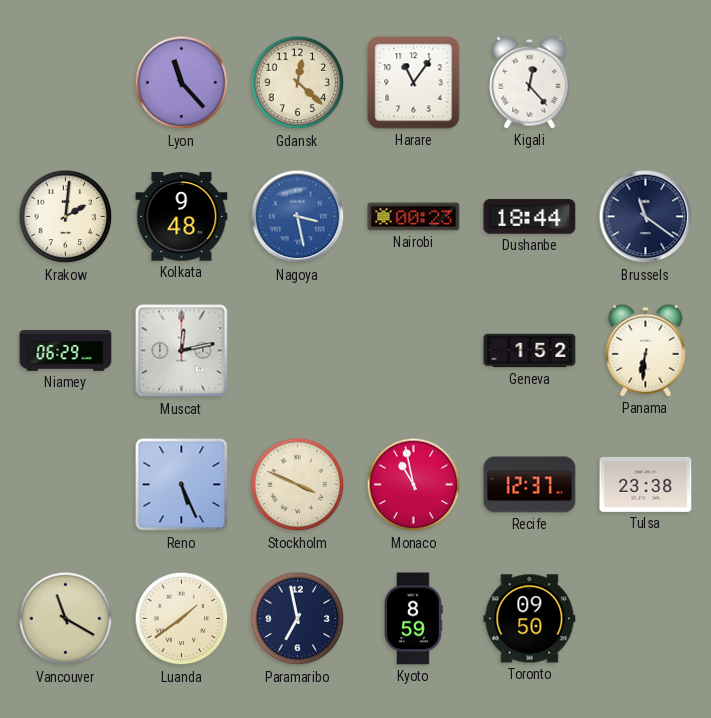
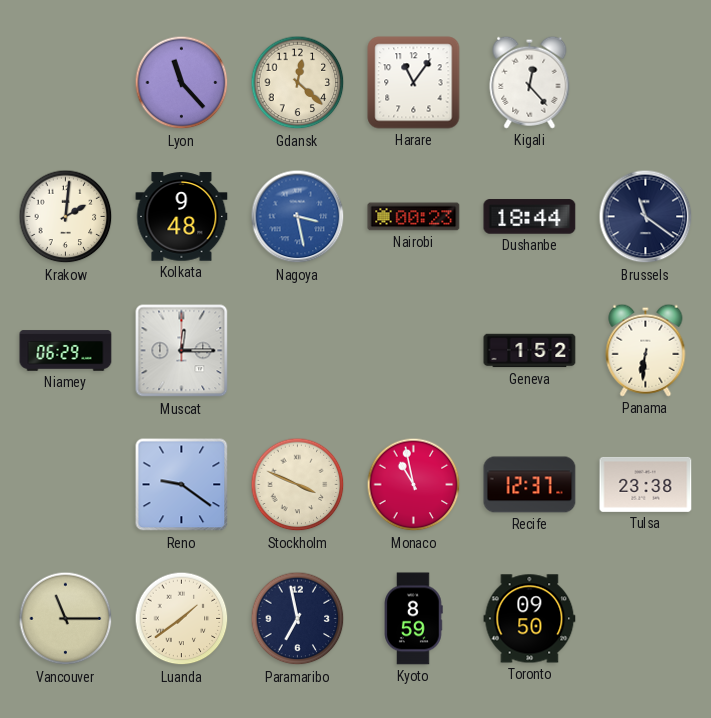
Muscat: 12:13 -> 12:15 (182, 351)
Reno: 5:26 -> 9:21 (182, 485)
Vancouver: 11:20 -> 11:15 (66, 619)
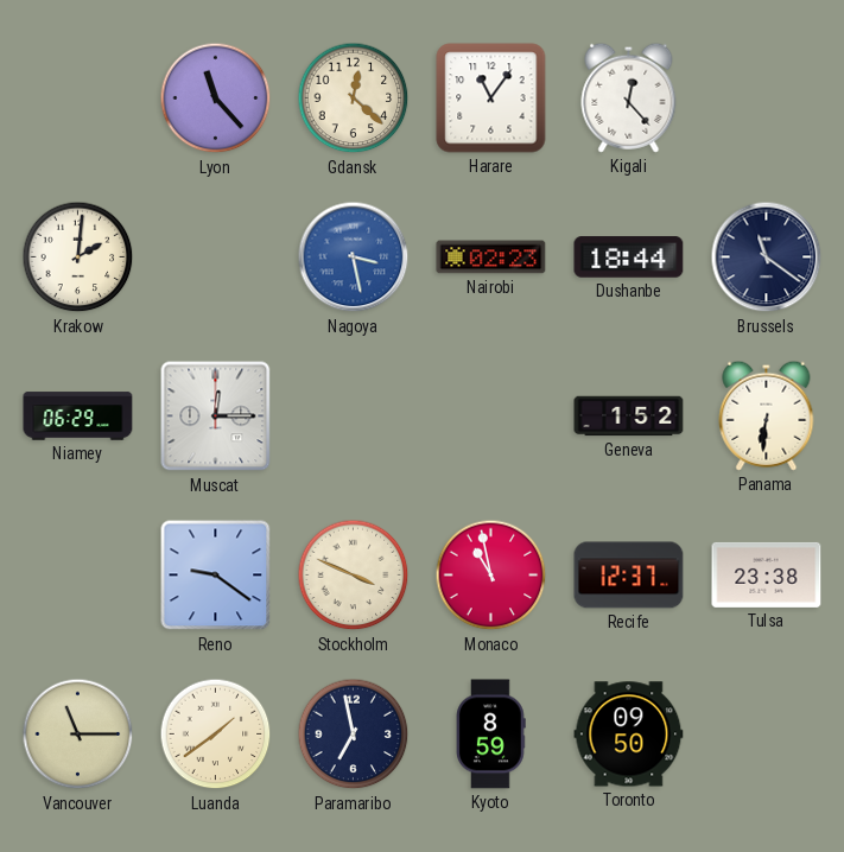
Kolkata: 9:48 -> none (182, 217)
Nairobi: 00:23 -> 02:23 (491, 257)
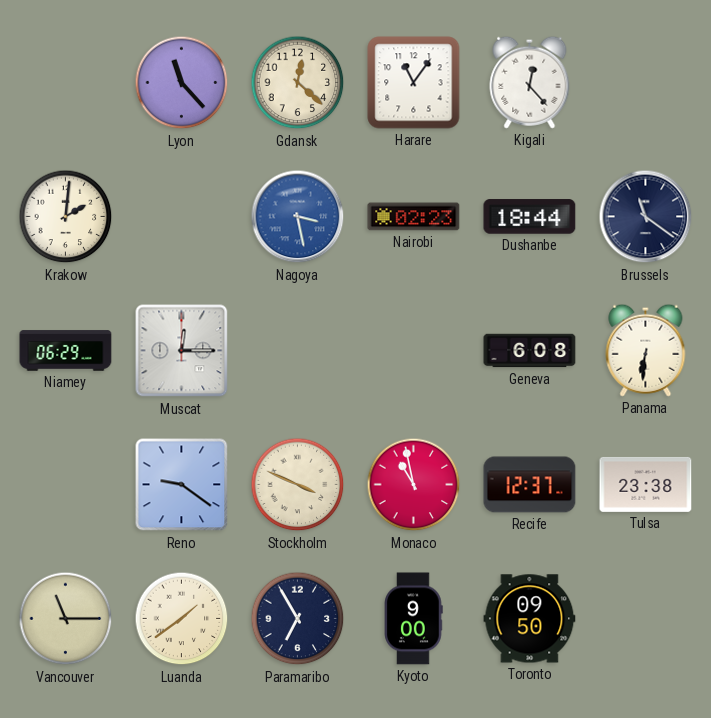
Geneva: 1:52 -> 6:08 (530, 351)
Paramaribo: 6:58 -> 6:55 (298, 619)
Kyoto: 8:59 -> 9:00 (414, 619)
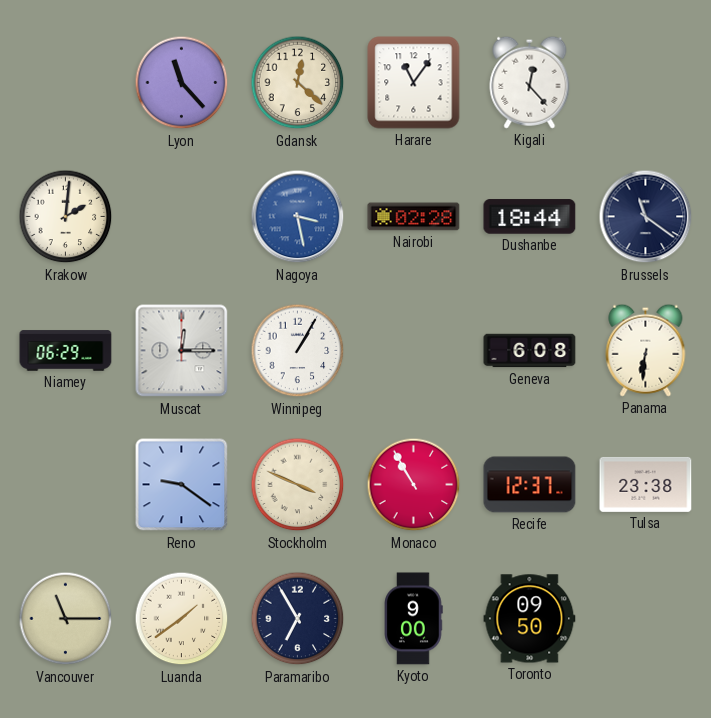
Nairobi: 02:23 -> 02:28 (414, 217)
Winnipeg: none -> 1:05 (298, 351)
Monaco: 10:58 -> 10:55 (414, 485)
